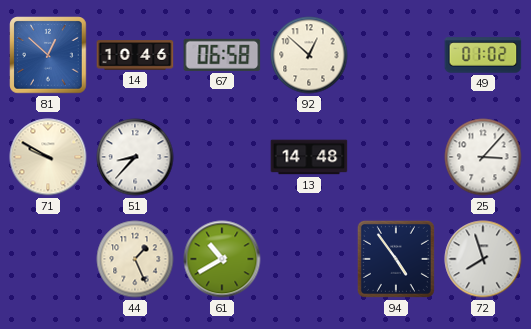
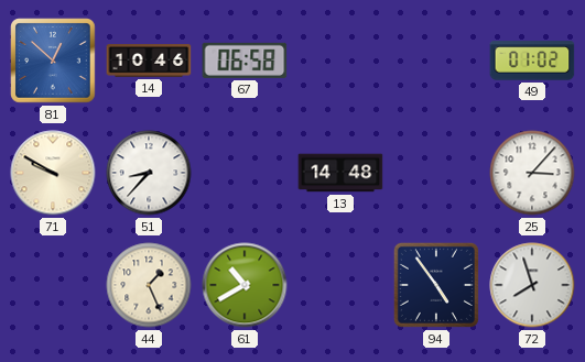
92: 12:52 -> none (309, 55)
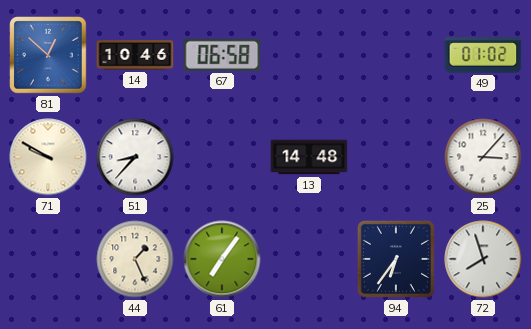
61: 10:40 -> 7:06 (222, 259)
94: 4:54 -> 6:36 (396, 259)
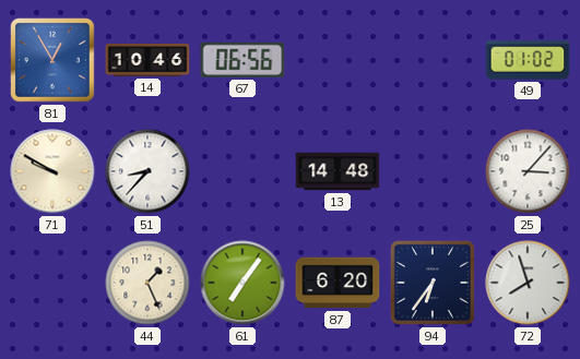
81: 12:52 -> 12:55 (52, 60)
67: 06:58 -> 06:56 (242, 60)
87: none -> 6:20 (338, 283)
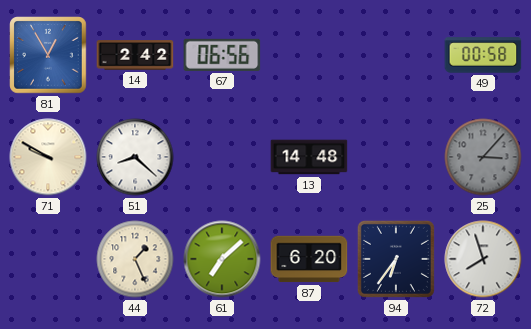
14: 10:46 -> 2:42 (135, 55)
49: 01:02 -> 00:58 (483, 55)
51: 8:37 -> 8:22 (135, 157)
25 dial: white -> grey (483, 157)
61: 7:06 -> 7:08 (222, 259)
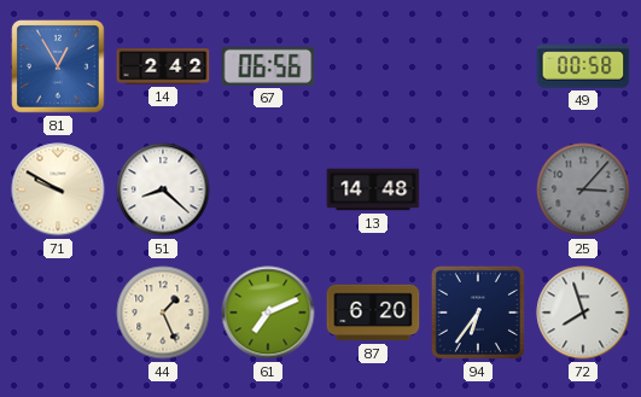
61: 7:08 -> 7:11 (268, 313)
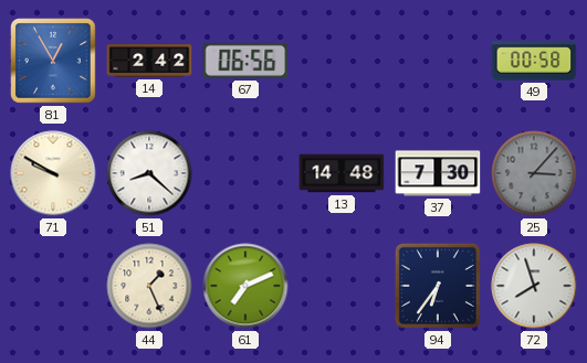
37: none -> 7:30 (438, 173)
87: 6:20 -> none (373, 313)
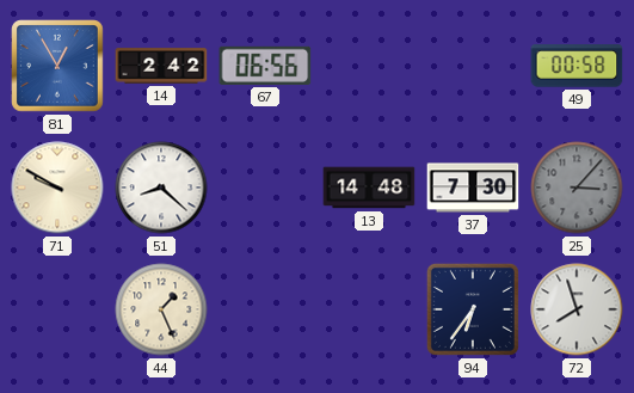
61: 7:11 -> none (245, 286)
